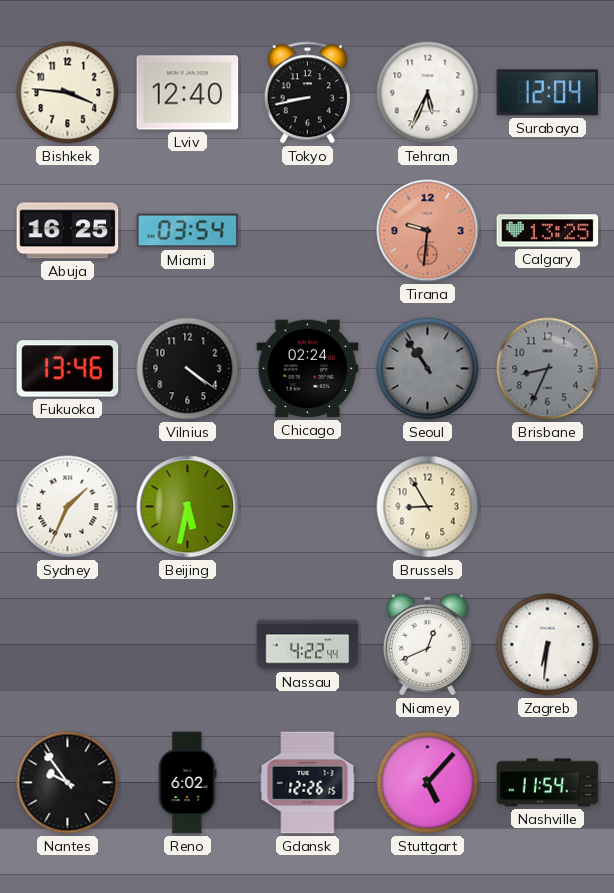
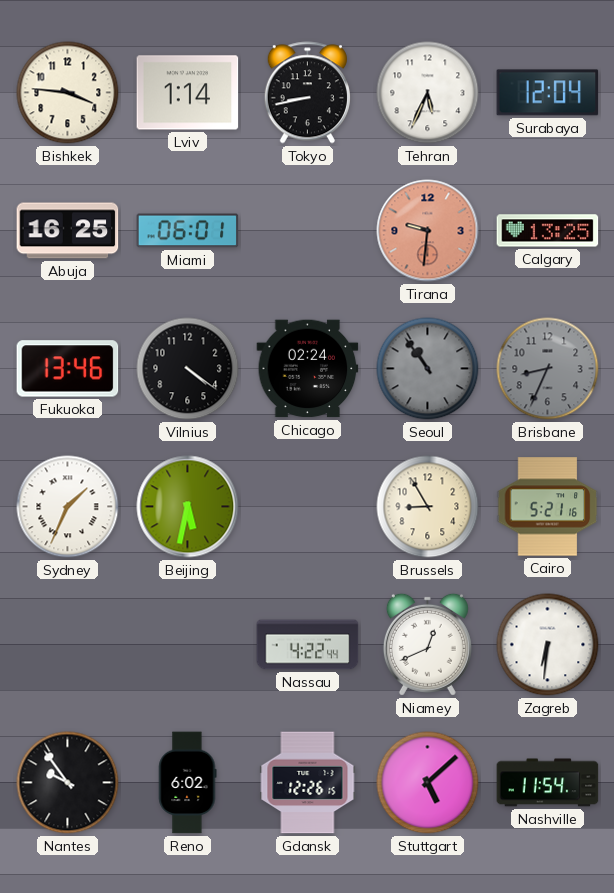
Lviv: 12:40 -> 1:14 (188, 93)
Miami: 03:54 -> 06:01 (188, 231)
Cairo: none -> 5:21 (548, 507)
Stuttgart: 5:07 -> 5:08 (428, 783)
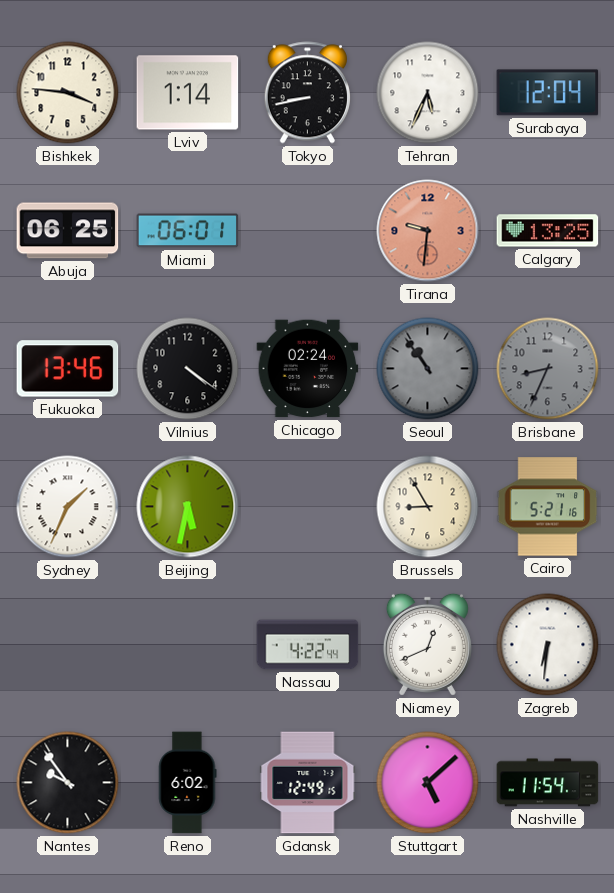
Abuja: 16:25 -> 06:25 (68, 231)
Gdansk: 12:26 -> 12:49 (308, 783)
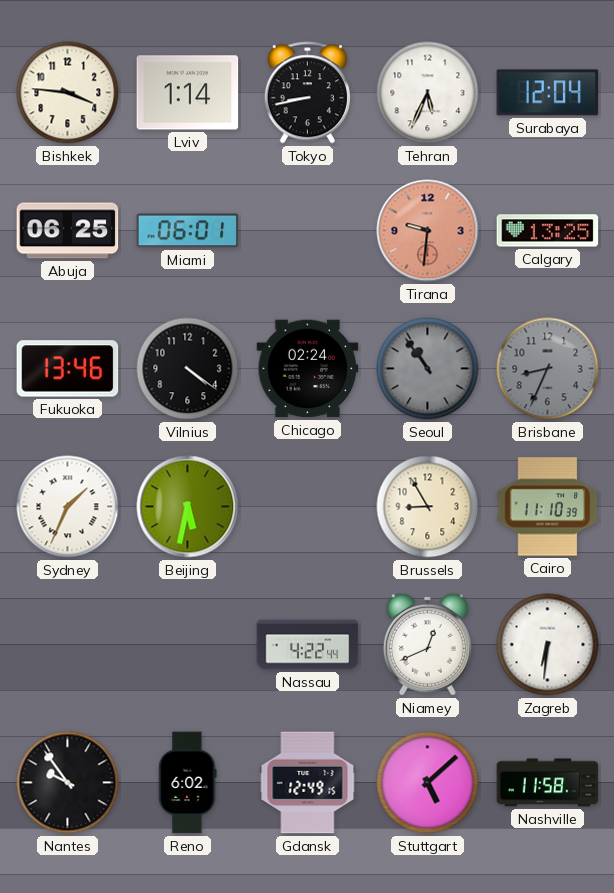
Cairo: 5:21 -> 11:10 (548, 507)
Nashville: 11:54 -> 11:58 (548, 783)
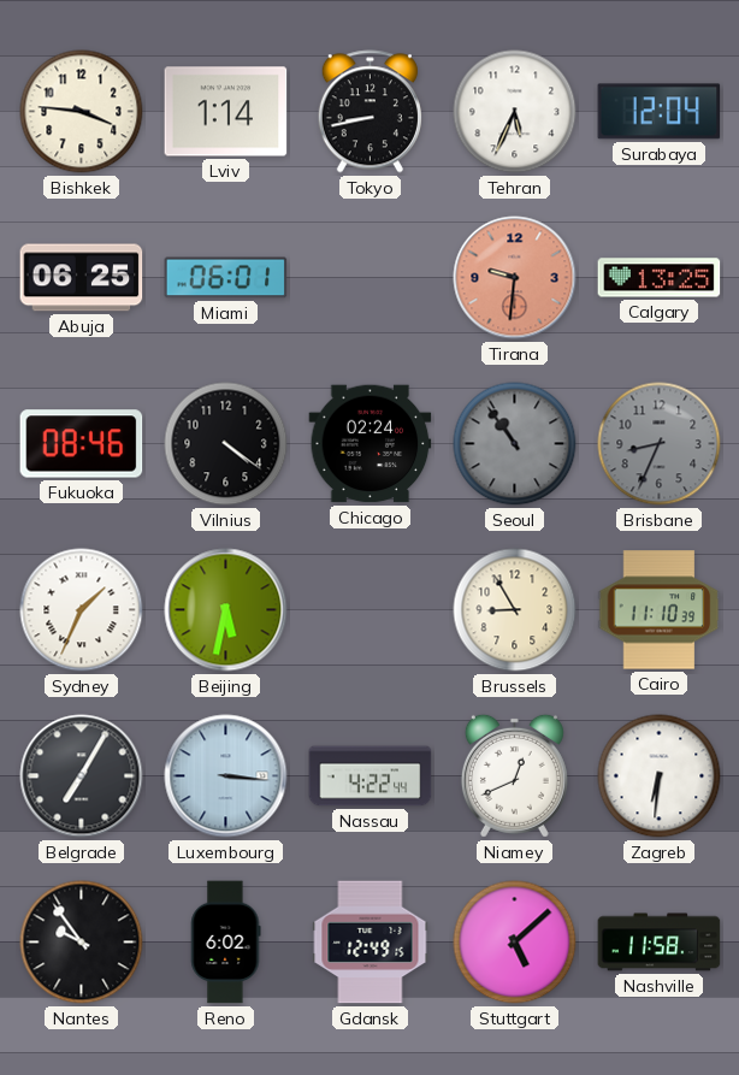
Fukuoka: 13:46 -> 08:46 (82, 444)
Belgrade: none -> 7:05 (82, 776)
Luxembourg: none -> 3:16 (226, 776)
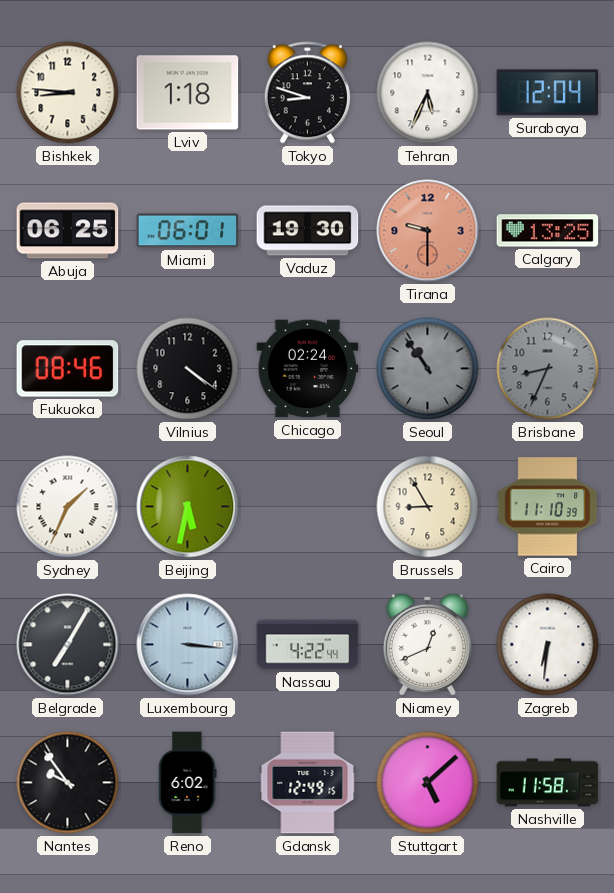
Bishkek: 3:46 -> 8:46 (68, 93)
Lviv: 1:14 -> 1:18 (188, 93)
Tokyo: 8:43 -> 8:48 (307, 93)
Vaduz: none -> 19:30 (308, 231)
Tirana: 9:31 -> 9:30 (428, 231)
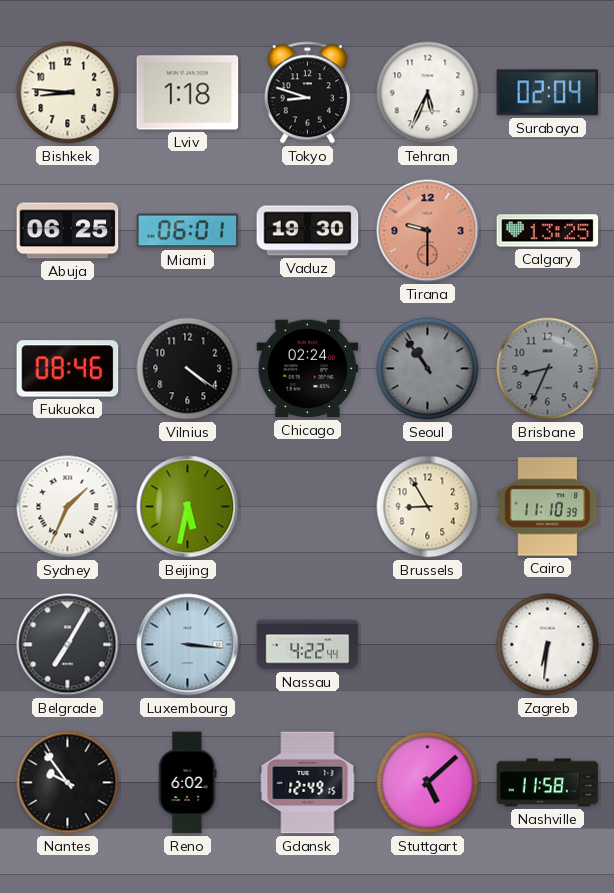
Surabaya: 12:04 -> 02:04 (548, 93)
Niamey: 12:41 -> none (427, 644)
